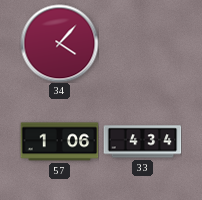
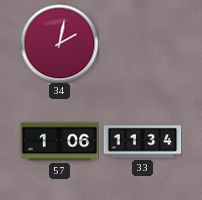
34: 4:07 -> 2:02 (59, 43)
33: 4:34 -> 11:34 (142, 142)
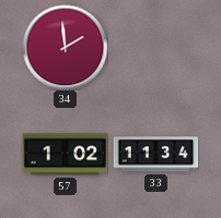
34: 2:02 -> 1:59 (65, 47)
57: 1:06 -> 1:02 (65, 155)
